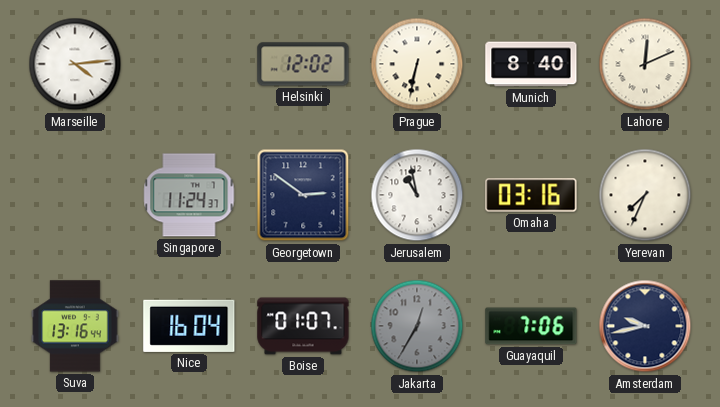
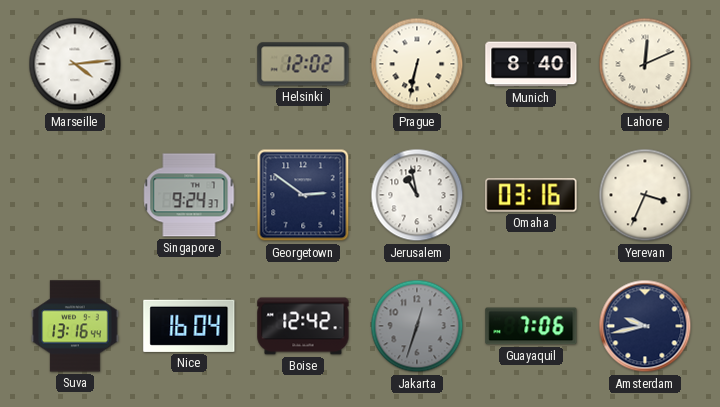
Singapore: 11:24 -> 9:24 (189, 195)
Yerevan: 7:34 -> 3:34 (645, 195)
Boise: 01:07 -> 12:42 (303, 326)
Jakarta: 12:35 -> 12:33 (417, 326)
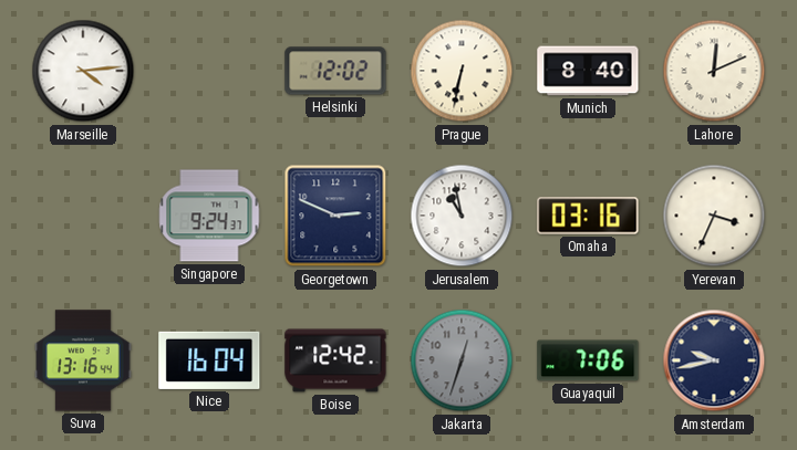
Georgetown: 2:51 -> 2:49 (335, 216)
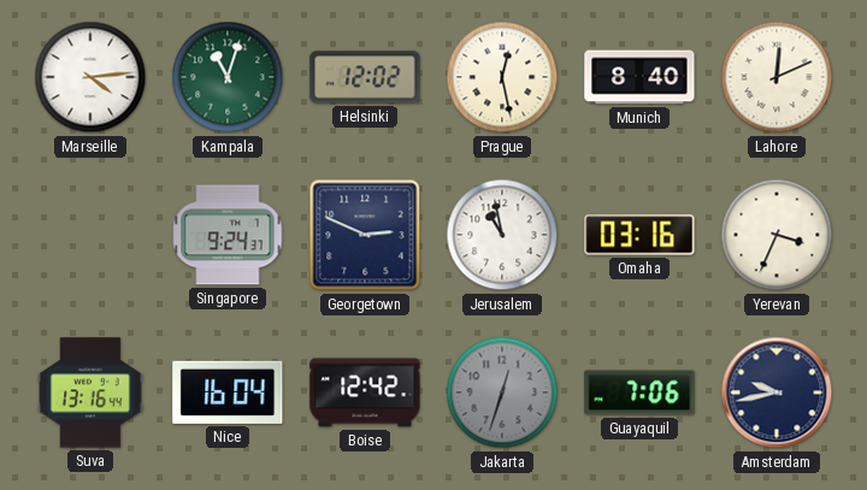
Kampala: none -> 11:03 (228, 77)
Prague: 6:32 -> 12:28 (502, 77)
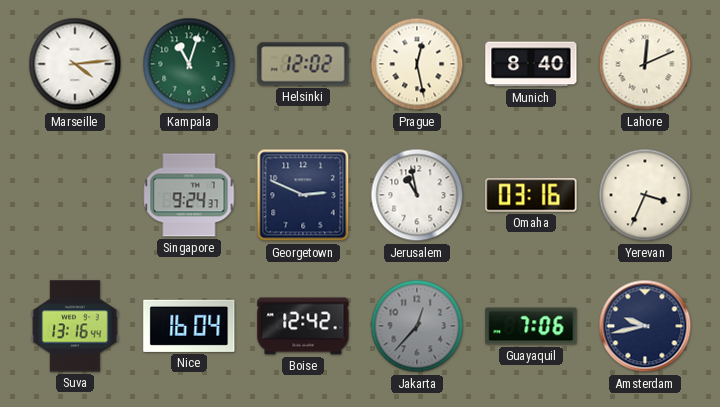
Jakarta: 12:33 -> 12:37 (417, 326)
